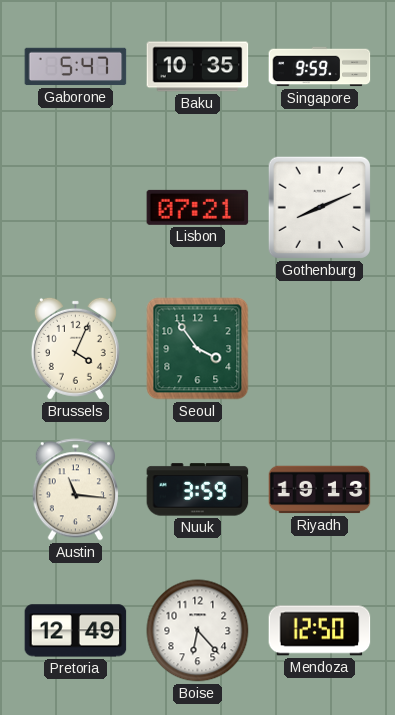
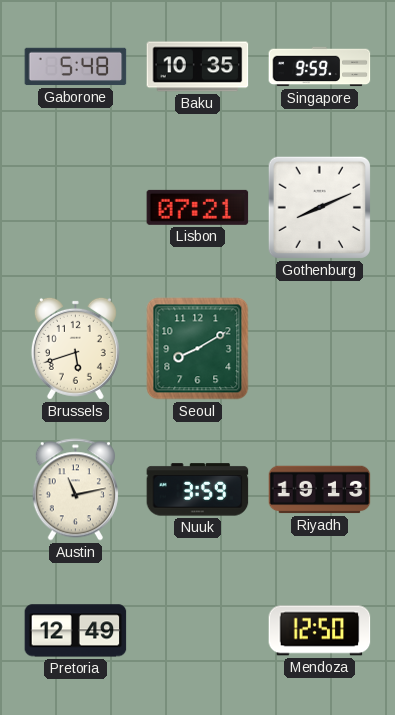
Gaborone: 5:47 -> 5:48 (76, 67)
Brussels: 4:04 -> 5:42 (75, 348)
Seoul: 3:54 -> 8:10 (198, 349)
Austin: 11:16 -> 11:13 (75, 490)
Boise: 6:23 -> none (198, 631)
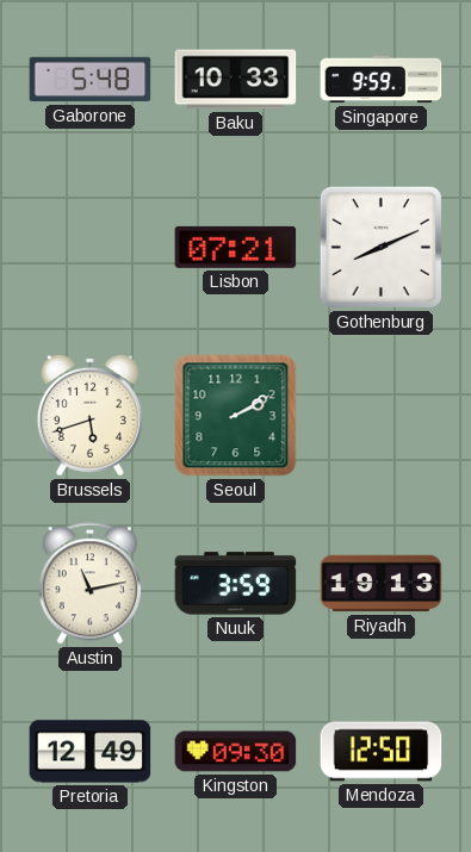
Baku: 10:35 -> 10:33 (236, 80)
Seoul: 8:10 -> 2:10 (236, 416)
Kingston: none -> 09:30 (236, 752)
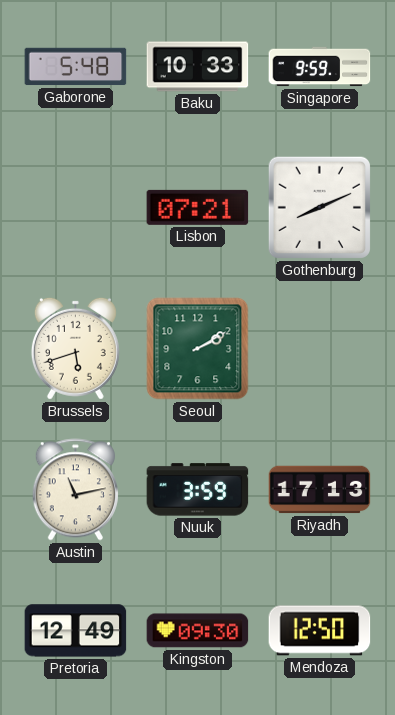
Riyadh: 19:13 -> 17:13 (320, 490)
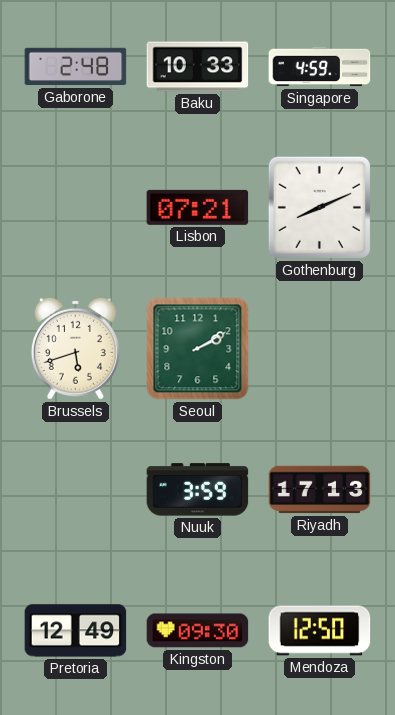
Gaborone: 5:48 -> 2:48 (76, 67)
Singapore: 9:59 -> 4:59 (320, 67)
Austin: 11:13 -> none (75, 490)
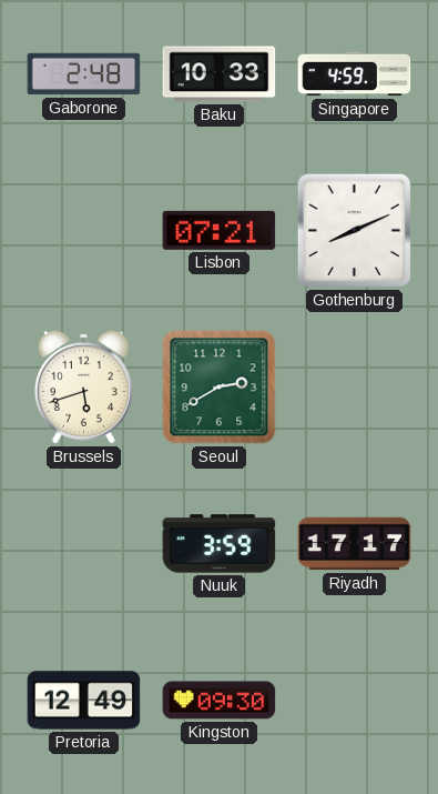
Seoul: 2:10 -> 2:40 (220, 388)
Riyadh: 17:13 -> 17:17 (355, 544)
Mendoza: 12:50 -> none (320, 631)
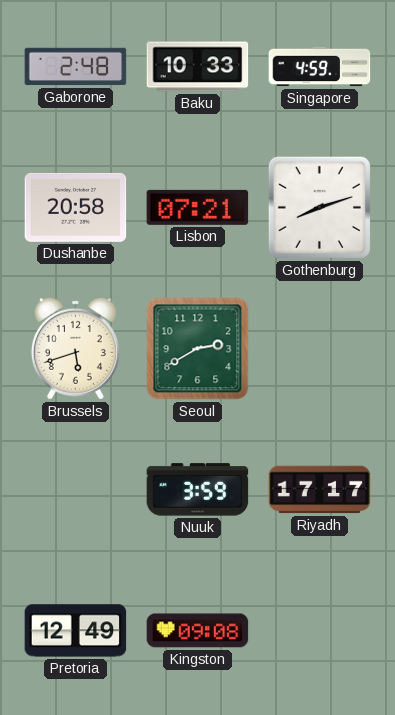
Dushanbe: none -> 20:58 (76, 207)
Gothenburg: 8:11 -> 8:12 (319, 207)
Kingston: 09:30 -> 09:08 (198, 631)
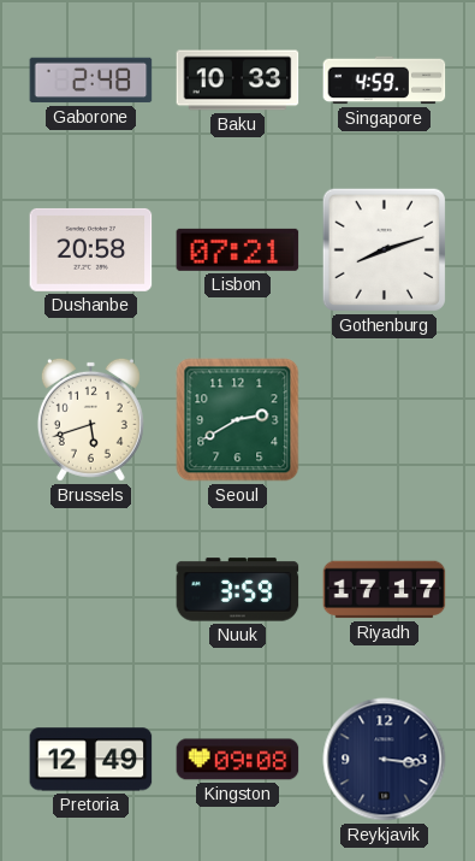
Reykjavik: none -> 3:16 (385, 760)
